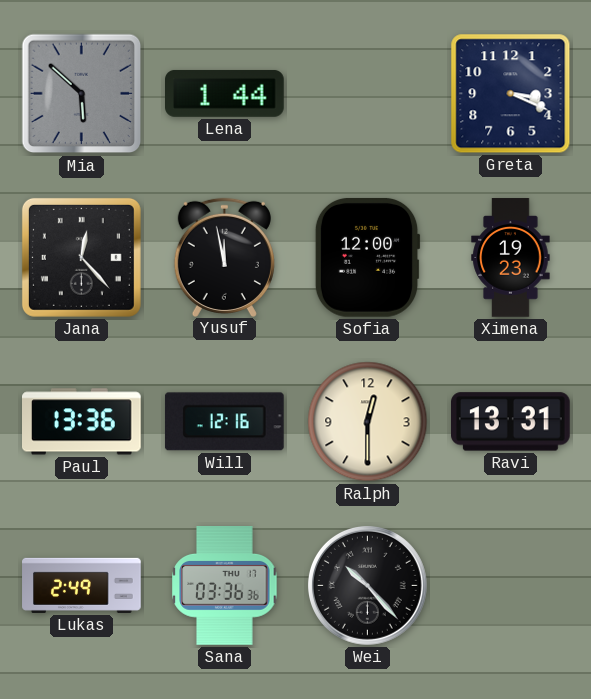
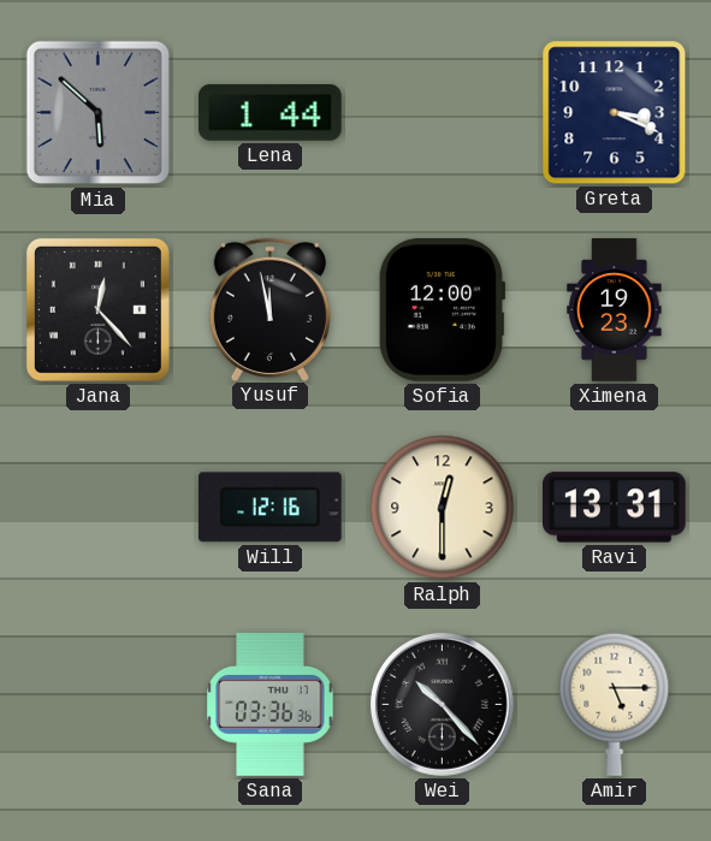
Paul: 13:36 -> none (82, 422)
Lukas: 2:49 -> none (82, 585)
Amir: none -> 5:15 (615, 704)
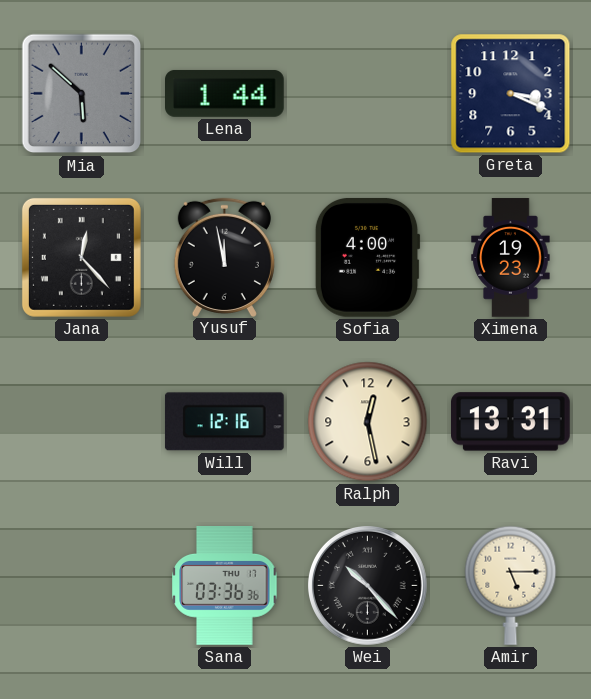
Sofia: 12:00 -> 4:00 (367, 257)
Ralph: 12:30 -> 12:28 (368, 422)
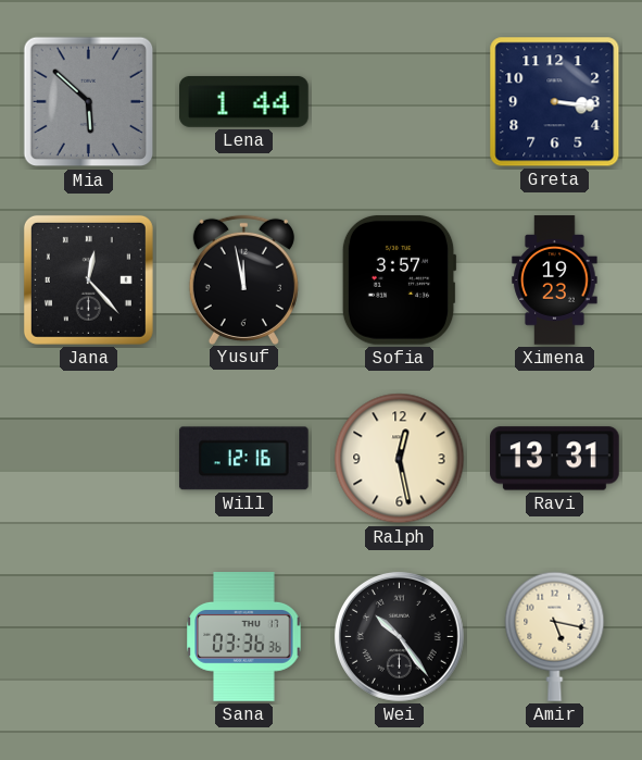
Greta: 3:19 -> 3:16 (555, 102)
Sofia: 4:00 -> 3:57 (399, 279)
Wei: 10:23 -> 10:24 (399, 636)
Amir: 5:15 -> 5:17 (555, 636)
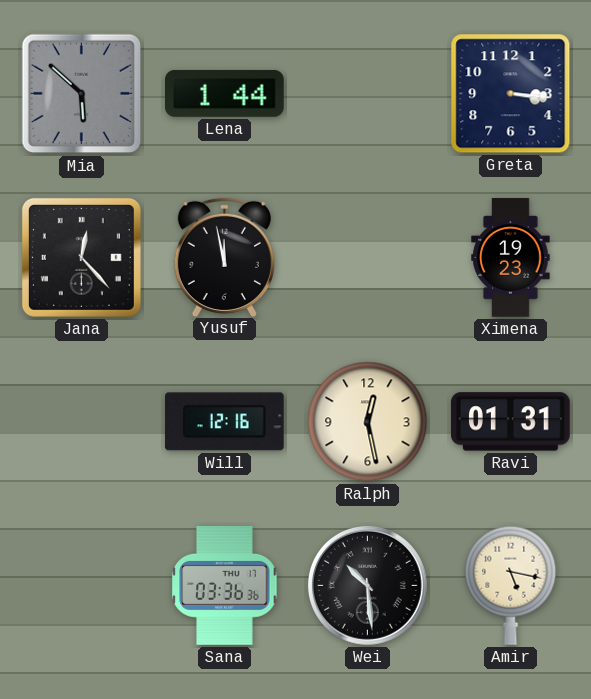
Sofia: 3:57 -> none (399, 279)
Ravi: 13:31 -> 01:31 (511, 422)
Wei: 10:24 -> 10:29 (367, 585)
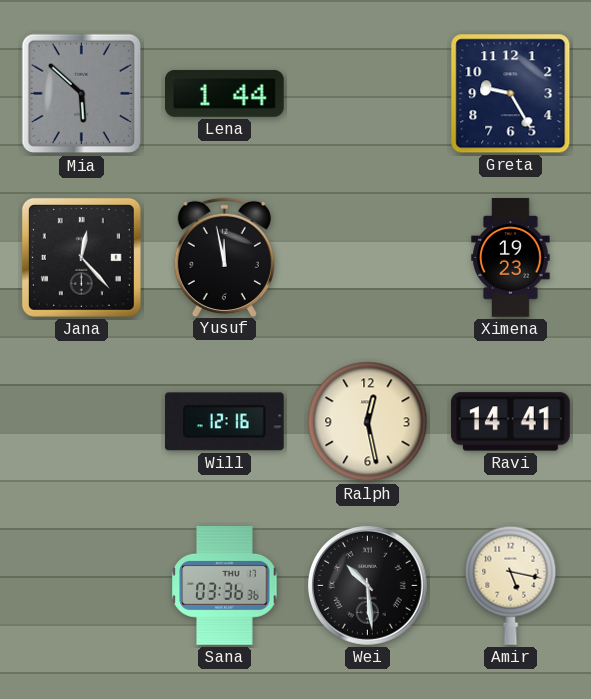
Greta: 3:16 -> 9:25 (511, 94)
Ravi: 01:31 -> 14:41 (511, 422)
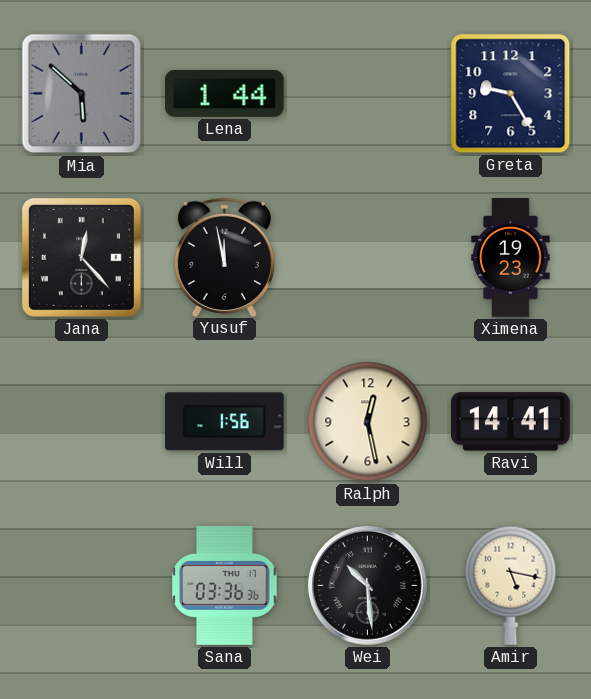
Will: 12:16 -> 1:56 (224, 422)
